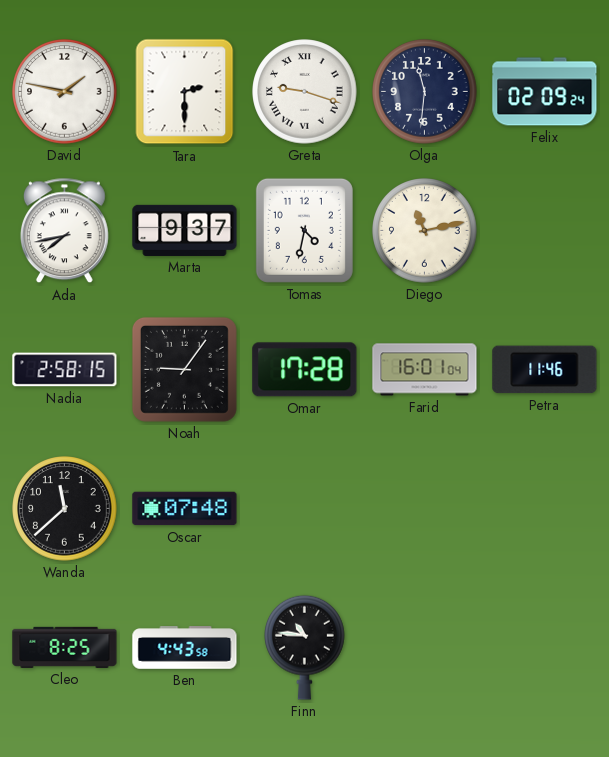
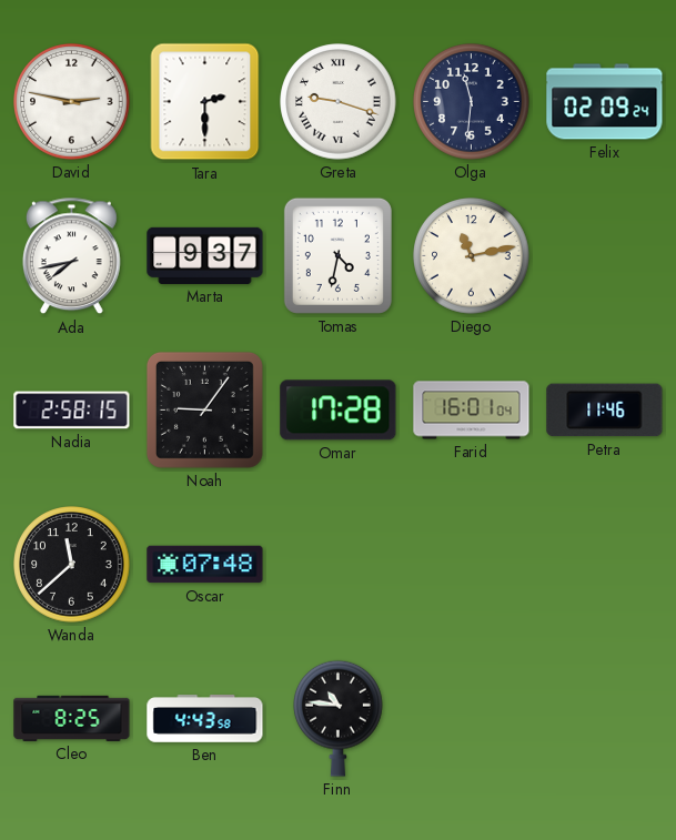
David: 1:47 -> 2:47 (72, 102)
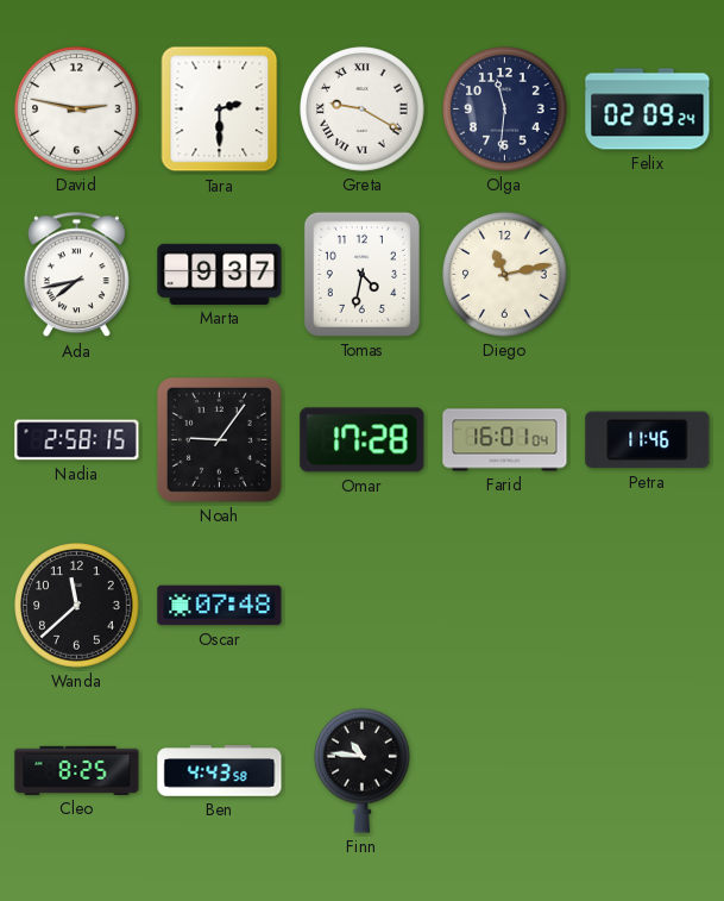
Greta: 9:18 -> 9:20 (363, 110)
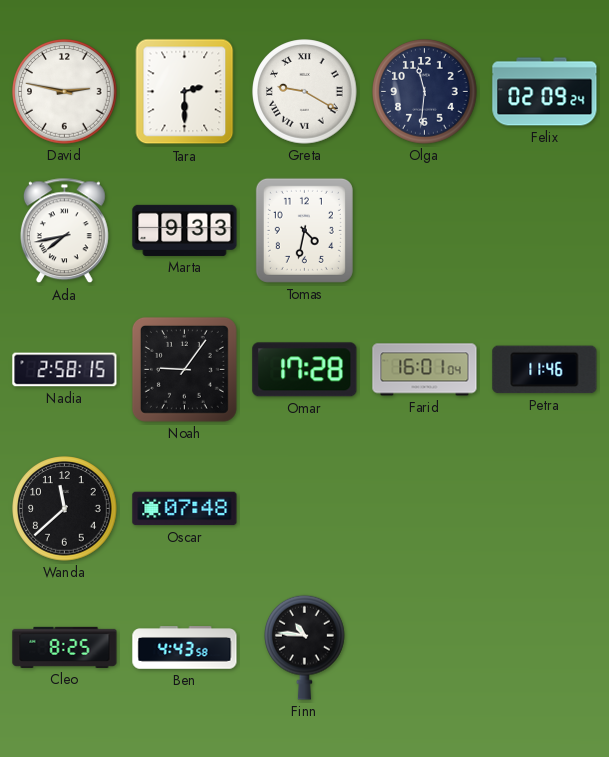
Marta: 9:37 -> 9:33 (185, 230)
Diego: 11:13 -> none (505, 275)
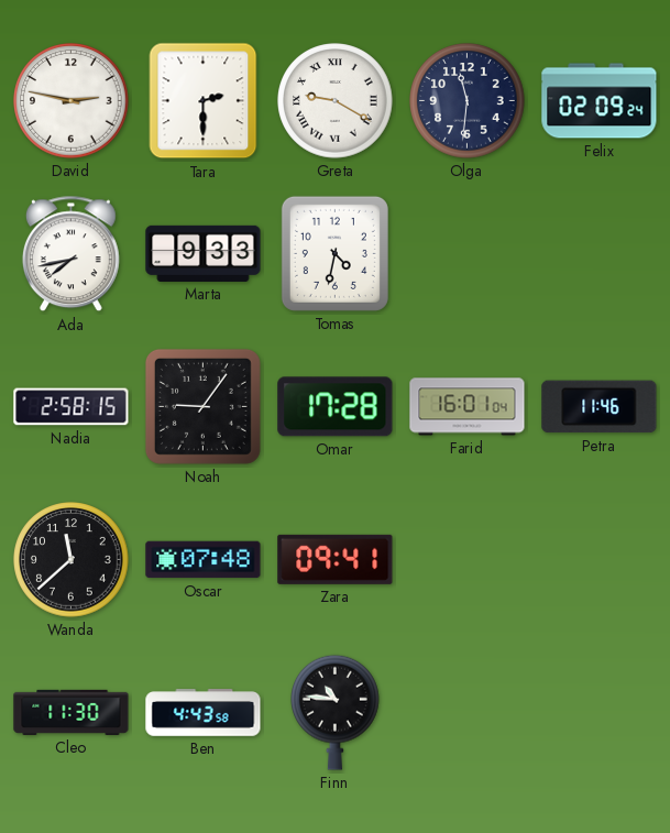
Zara: none -> 09:41 (336, 559)
Cleo: 8:25 -> 11:30 (72, 712)
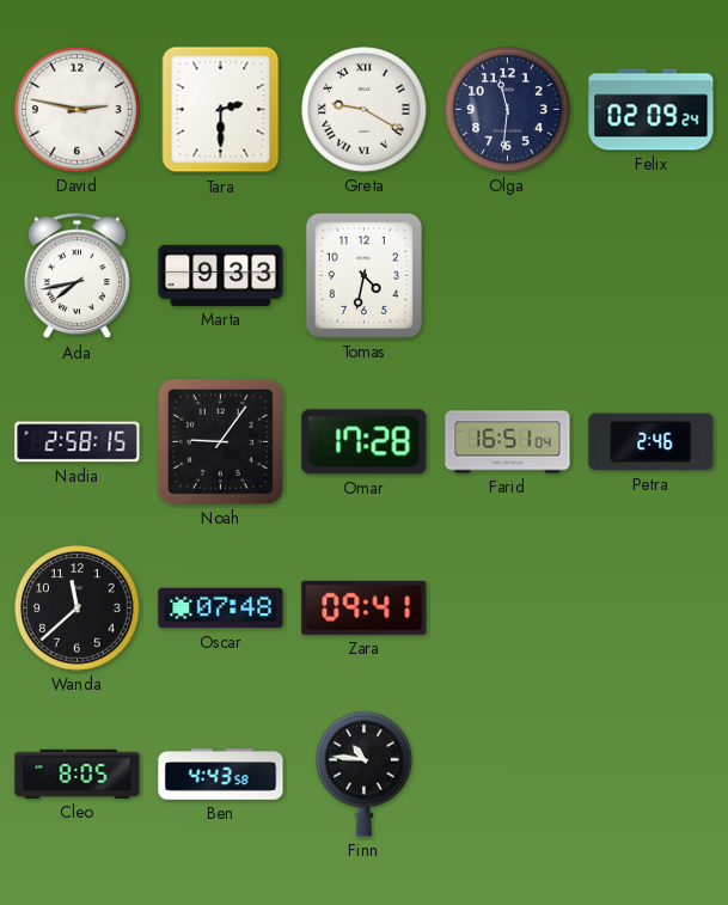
Farid: 16:01 -> 16:51 (508, 442)
Petra: 11:46 -> 2:46 (651, 442)
Cleo: 11:30 -> 8:05 (78, 773)
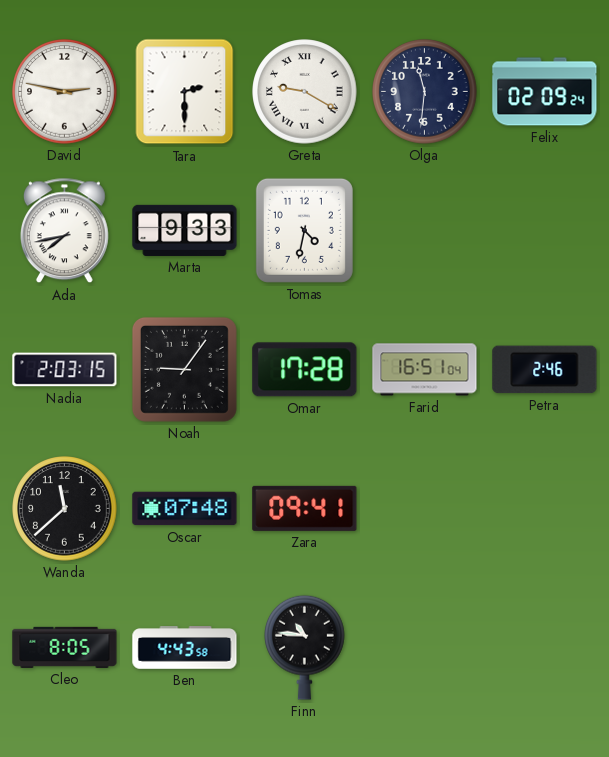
Nadia: 2:58 -> 2:03 (65, 370)
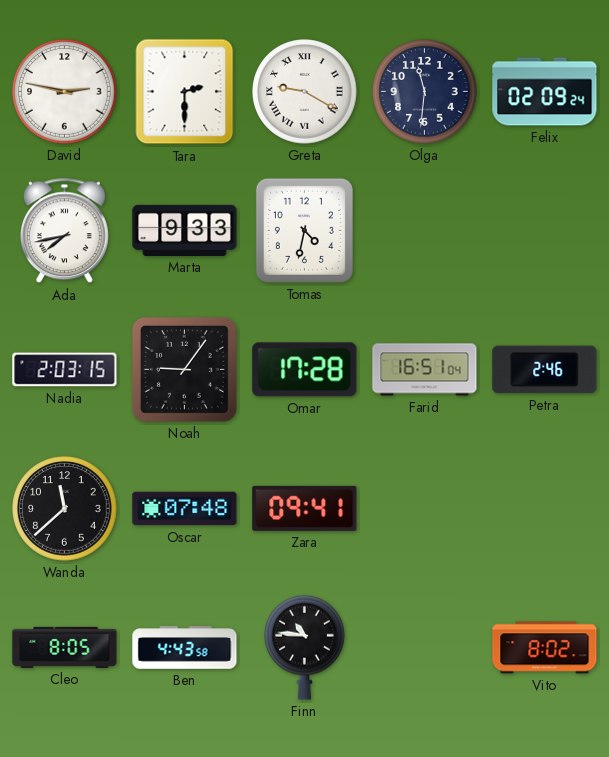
Vito: none -> 8:02 (545, 648)
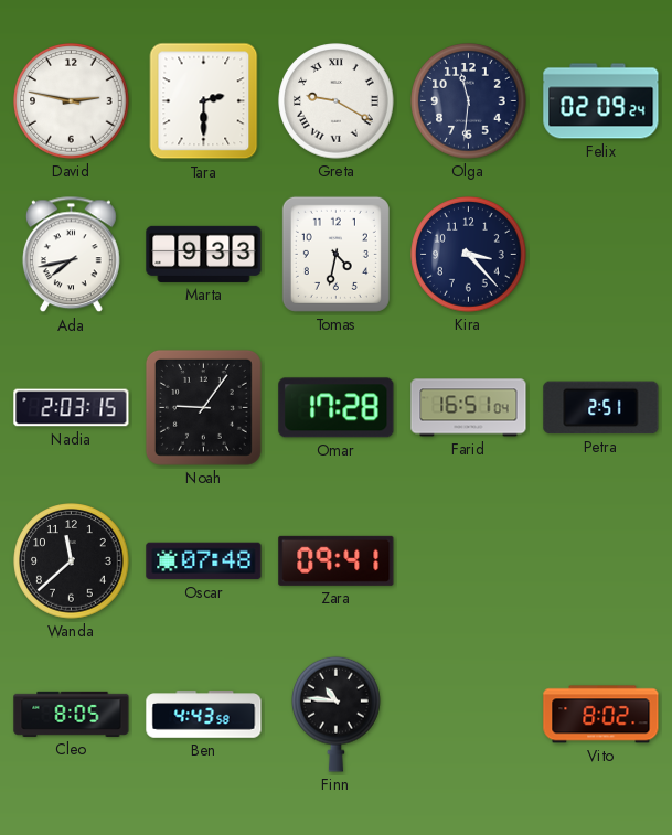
Kira: none -> 3:23 (469, 255)
Petra: 2:46 -> 2:51 (601, 408)
